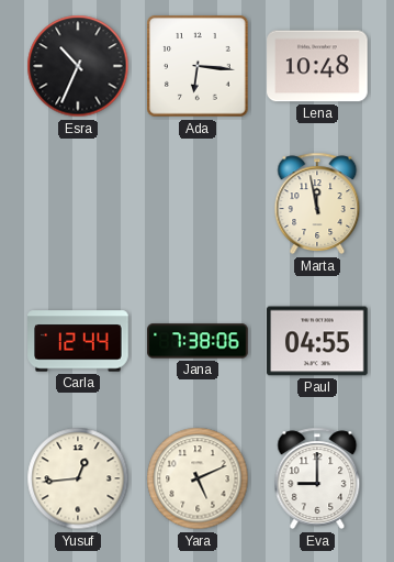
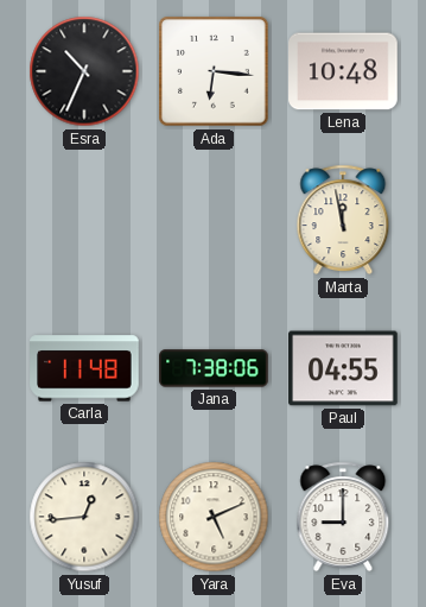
Carla: 12:44 -> 11:48 (84, 368)
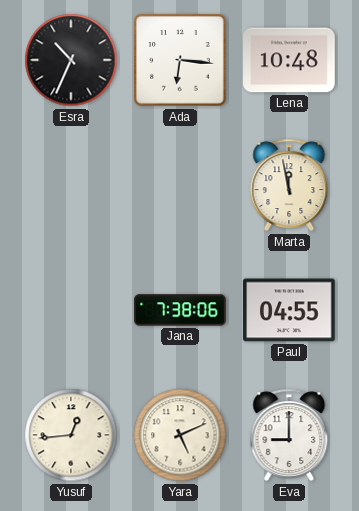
Carla: 11:48 -> none (84, 368)
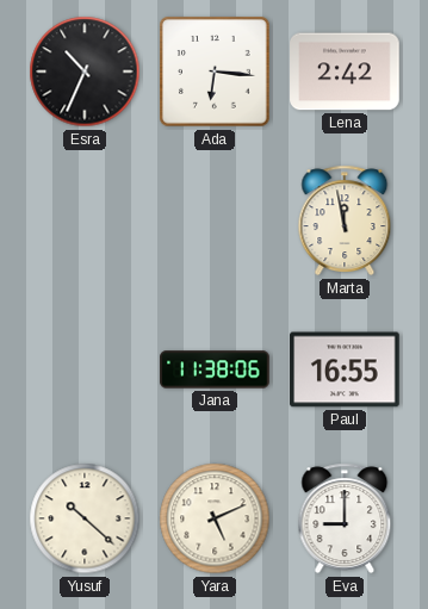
Lena: 10:48 -> 2:42 (345, 72)
Jana: 7:38 -> 11:38 (215, 369)
Paul: 04:55 -> 16:55 (345, 369)
Yusuf: 12:44 -> 10:22 (85, 518)
